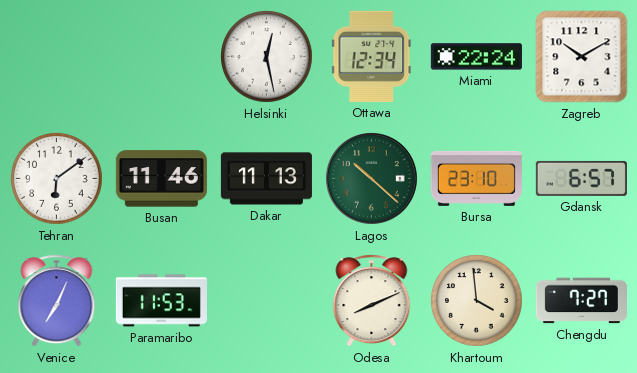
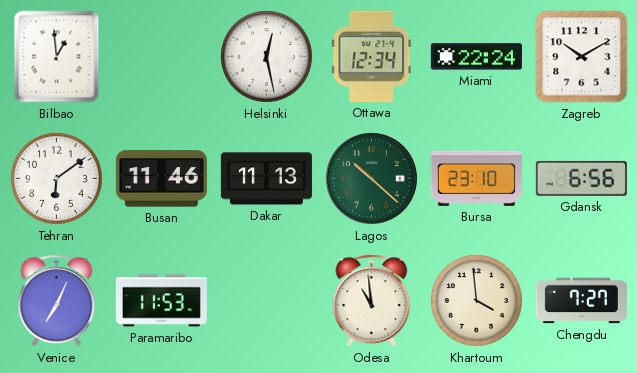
Bilbao: none -> 12:59 (57, 57)
Gdansk: 6:57 -> 6:56 (581, 178)
Odesa: 8:11 -> 10:59 (372, 301)
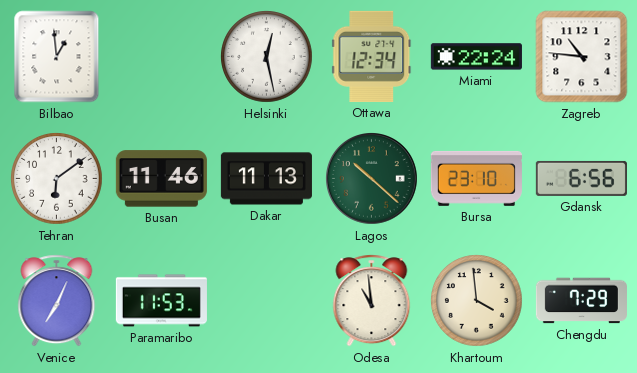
Zagreb: 10:10 -> 10:46 (582, 57)
Chengdu: 7:27 -> 7:29 (581, 301)
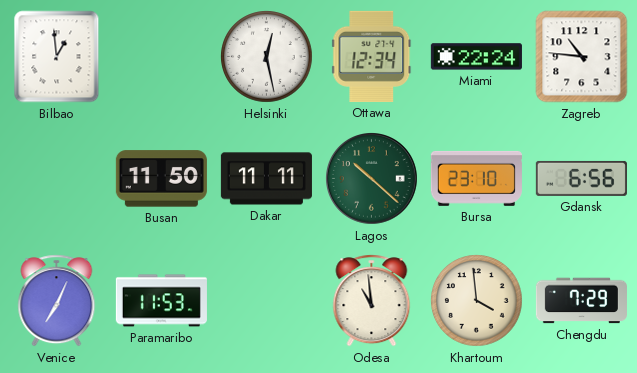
Tehran: 6:09 -> none (57, 179)
Busan: 11:46 -> 11:50 (161, 179)
Dakar: 11:13 -> 11:11 (266, 179)
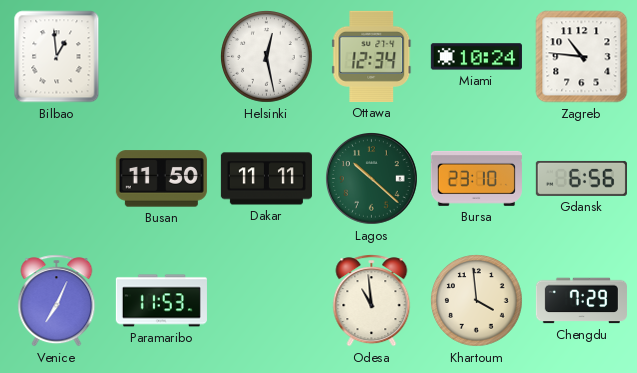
Miami: 22:24 -> 10:24 (476, 57)
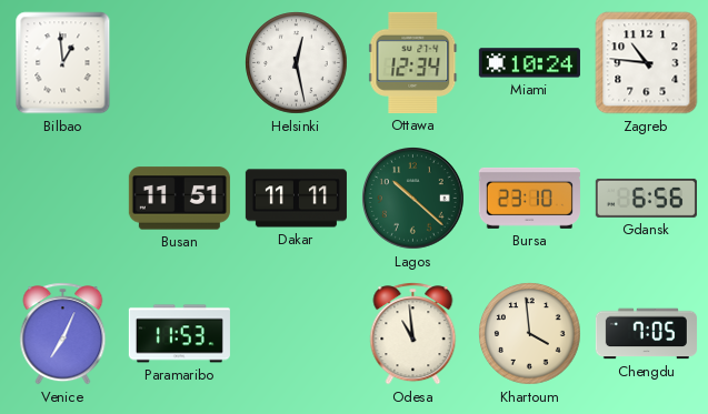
Busan: 11:50 -> 11:51 (179, 199)
Chengdu: 7:29 -> 7:05 (646, 334)
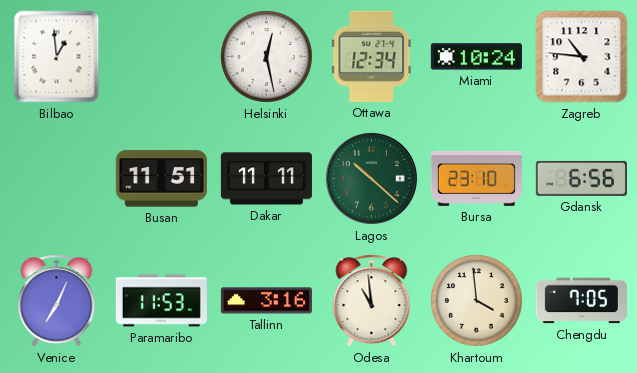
Tallinn: none -> 3:16 (266, 301)
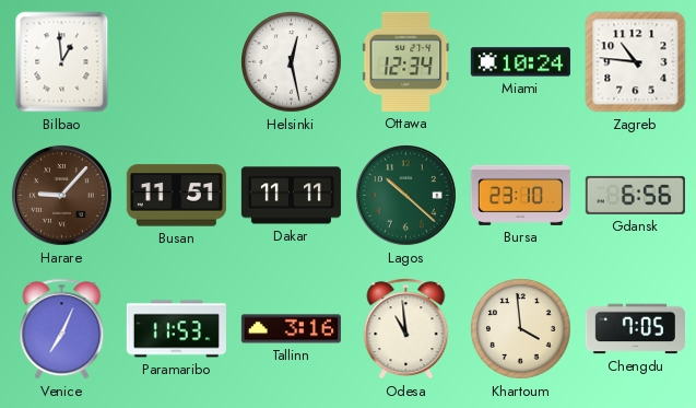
Harare: none -> 9:07 (62, 196)
